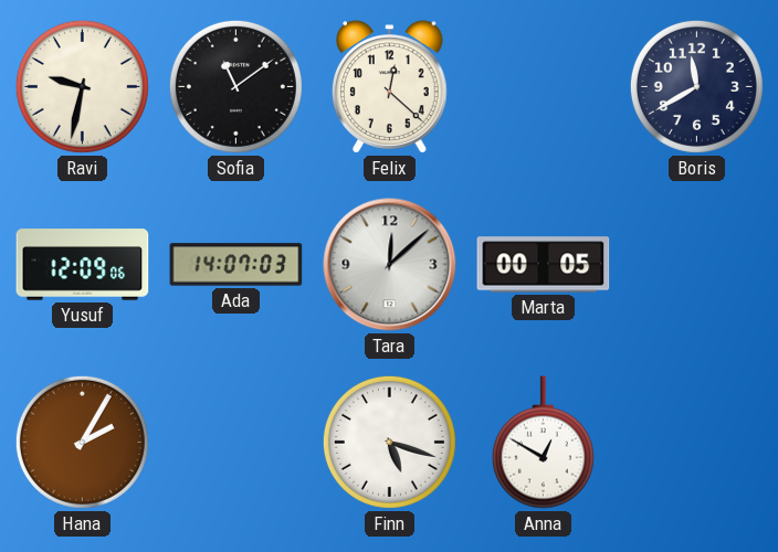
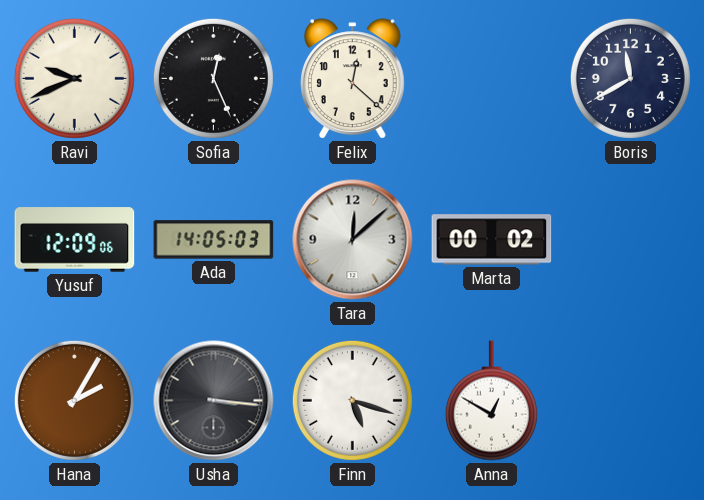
Ravi: 9:32 -> 9:41 (74, 78)
Sofia: 11:09 -> 12:26 (213, 78)
Ada: 14:07 -> 14:05 (214, 240)
Marta: 00:05 -> 00:02 (492, 240)
Usha: none -> 3:16 (214, 401)
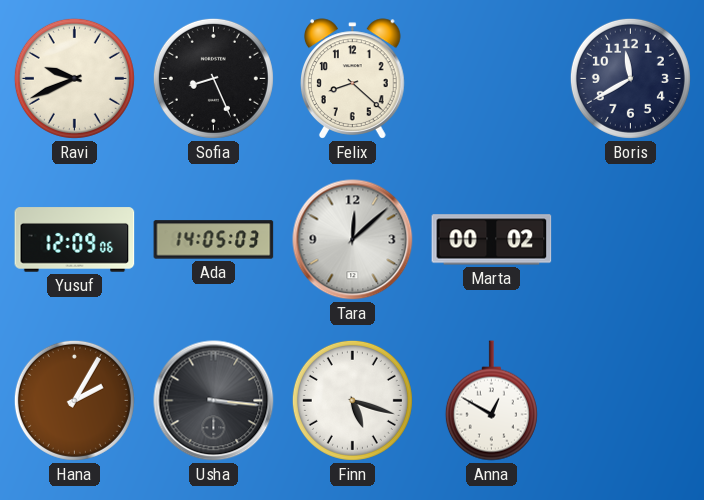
Sofia: 12:26 -> 8:26 (213, 78)
Felix: 12:22 -> 8:22 (353, 79)
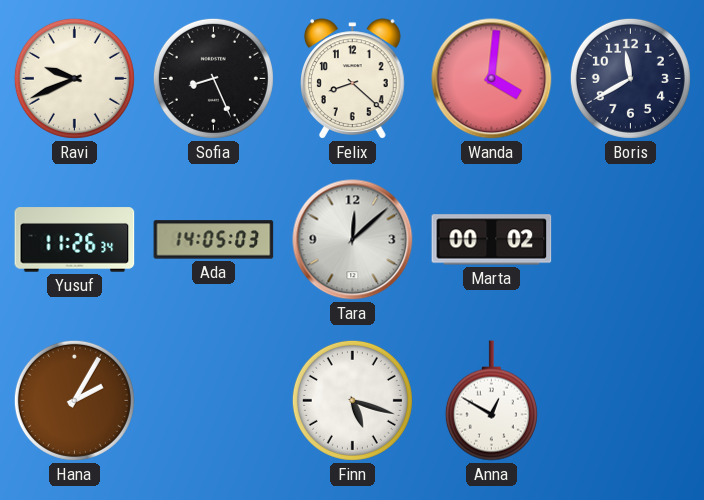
Wanda: none -> 4:01 (492, 79)
Yusuf: 12:09 -> 11:26 (75, 240)
Usha: 3:16 -> none (214, 401)
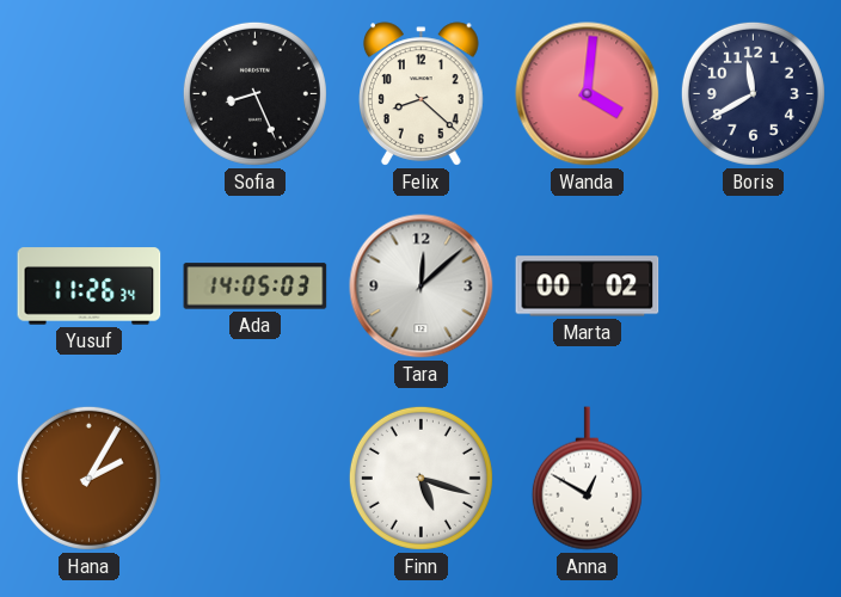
Ravi: 9:41 -> none (74, 78)
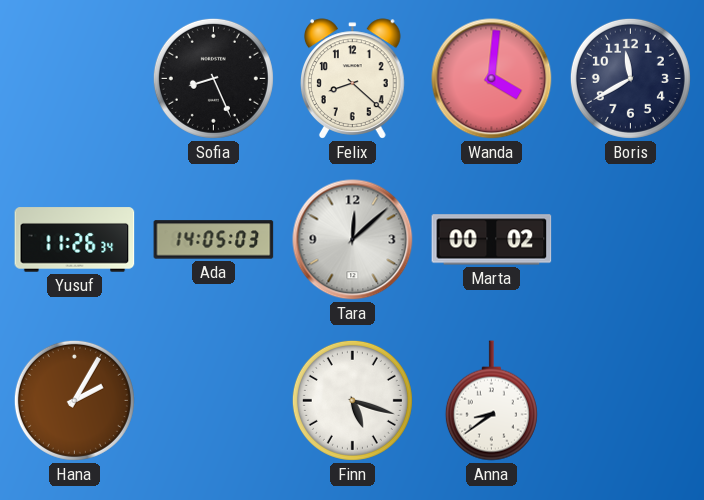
Anna: 12:50 -> 8:39 (491, 401)
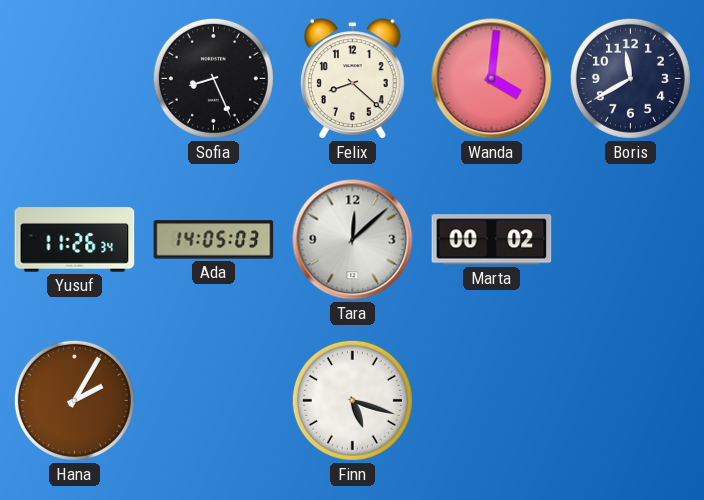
Anna: 8:39 -> none (491, 401)
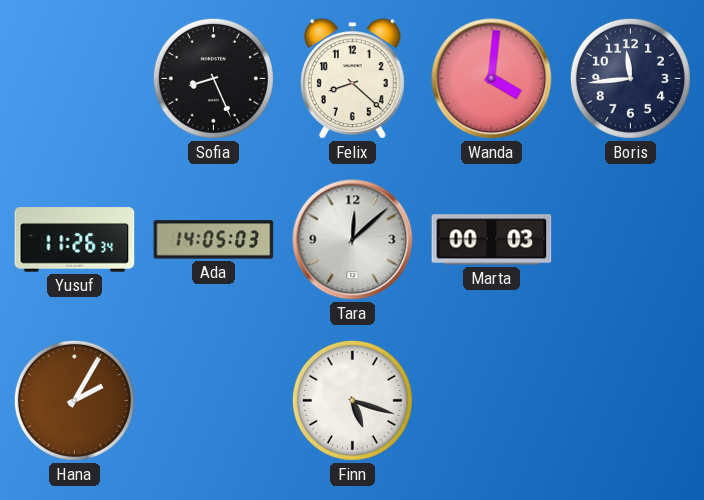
Boris: 11:40 -> 11:44 (630, 78)
Marta: 00:02 -> 00:03 (492, 240)
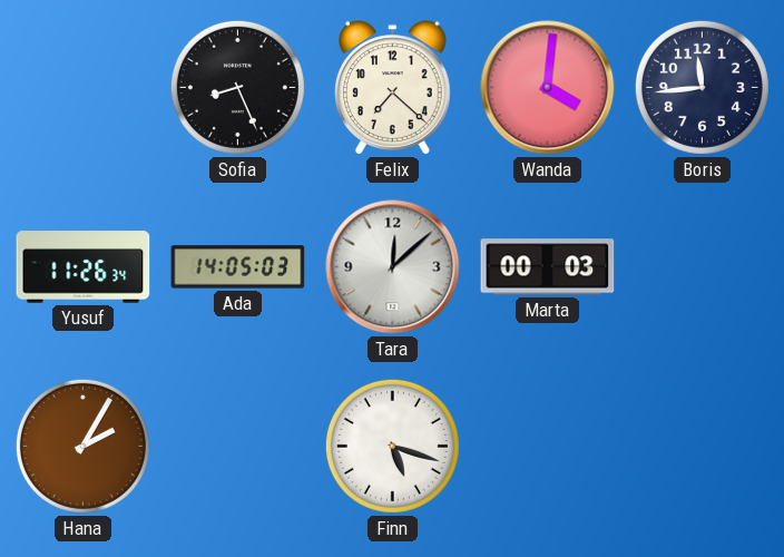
Felix: 8:22 -> 7:22 (393, 88)
